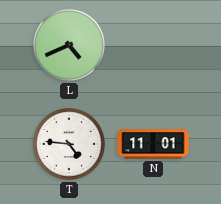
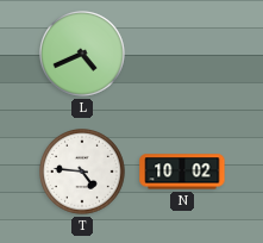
N: 11:01 -> 10:02 (182, 172)
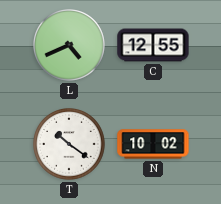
C: none -> 12:55 (153, 45)
T: 4:46 -> 10:21 (70, 145)
